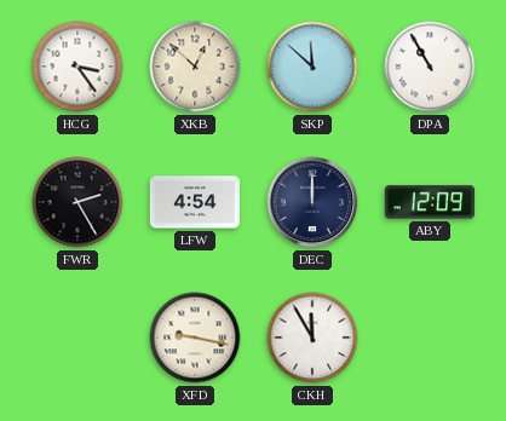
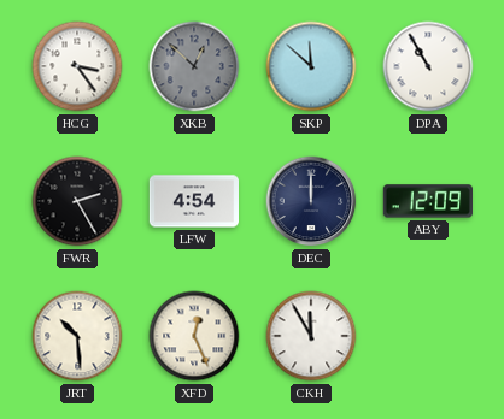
XKB dial: cream -> grey (194, 66)
JRT: none -> 10:29 (77, 336)
XFD: 9:17 -> 12:26 (194, 336)
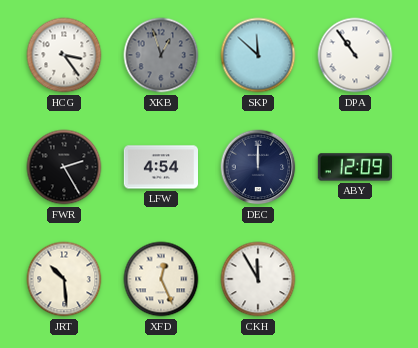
XKB: 12:52 -> 12:57 (161, 55)
DPA: 10:55 -> 10:54 (355, 55)
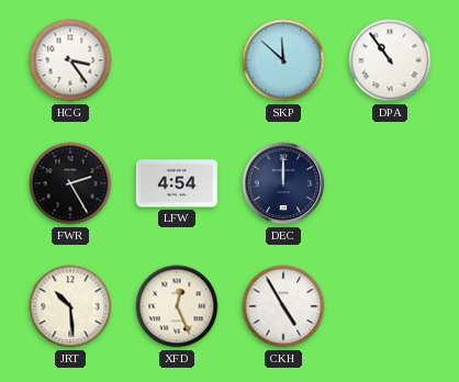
XKB: 12:57 -> none (161, 55)
ABY: 12:09 -> none (354, 167)
CKH: 11:55 -> 4:55 (283, 306)
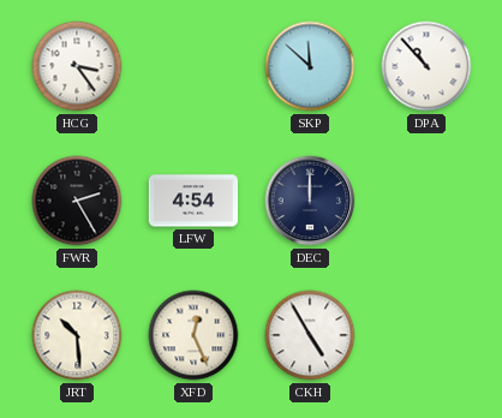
DPA: 10:54 -> 10:53 (426, 66)
